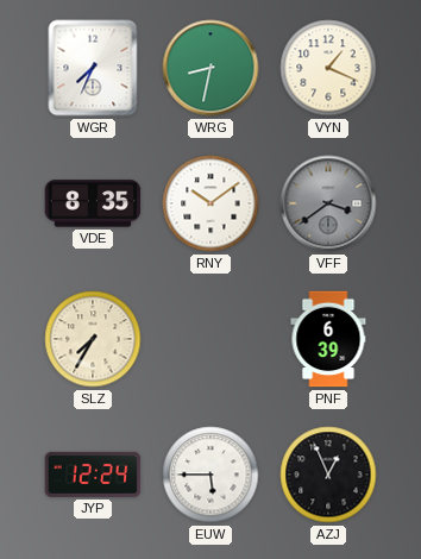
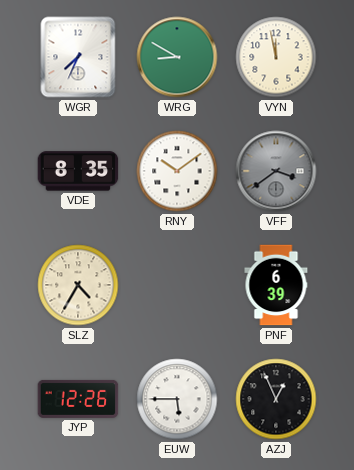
WRG: 8:32 -> 8:50 (177, 57)
VYN: 1:19 -> 11:58 (276, 57)
SLZ: 7:35 -> 4:35 (78, 285)
JYP: 12:24 -> 12:26 (78, 399)
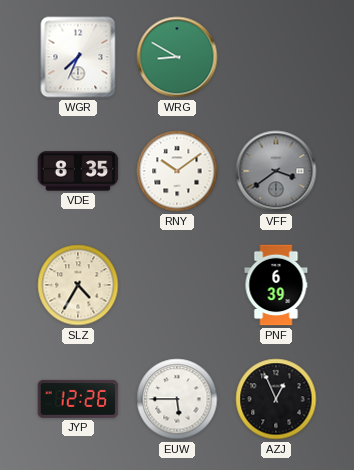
VYN: 11:58 -> none (276, 57)
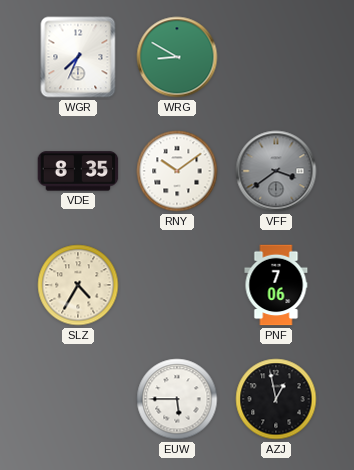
PNF: 6:39 -> 7:06 (276, 285)
JYP: 12:26 -> none (78, 399)
AZJ: 12:56 -> 12:58 (276, 399)
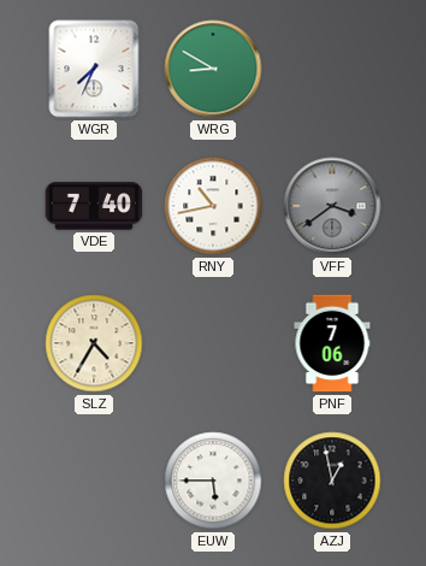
VDE: 8:35 -> 7:40 (94, 206)
RNY: 10:09 -> 10:43 (213, 206)
